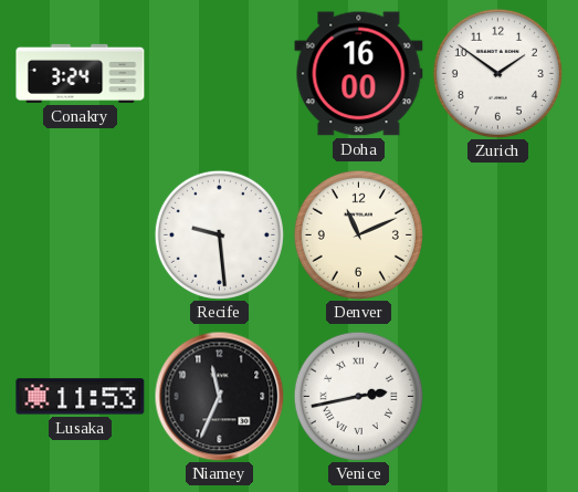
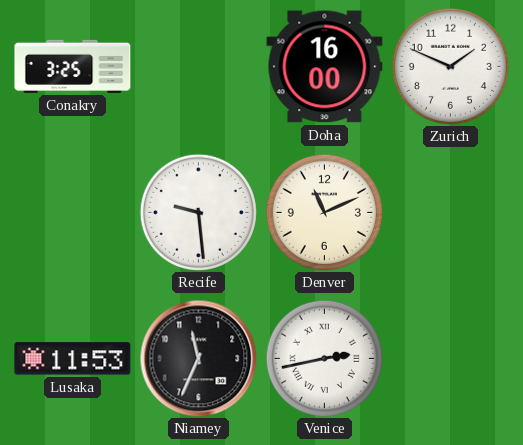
Conakry: 3:24 -> 3:25 (73, 66)
Zurich: 1:51 -> 1:49 (450, 66)
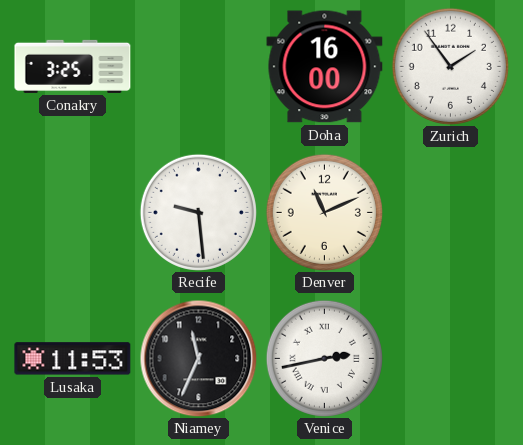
Zurich: 1:49 -> 1:54 (450, 66)
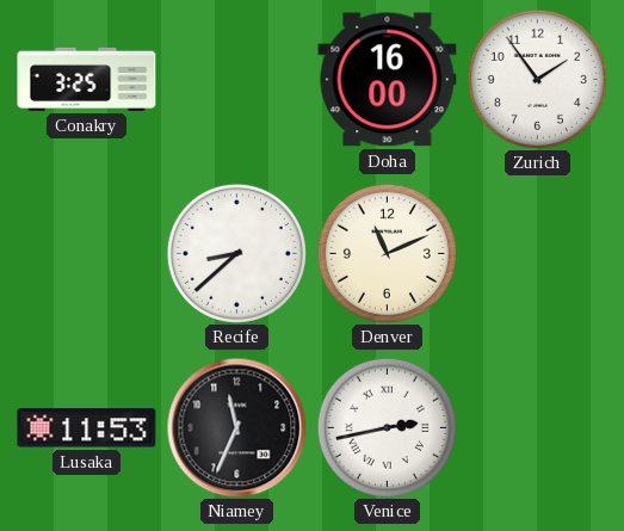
Recife: 9:29 -> 8:38 (236, 253)
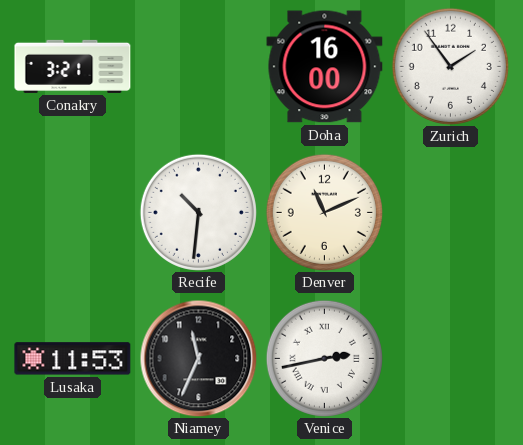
Conakry: 3:25 -> 3:21 (73, 66)
Recife: 8:38 -> 10:31 (198, 212)
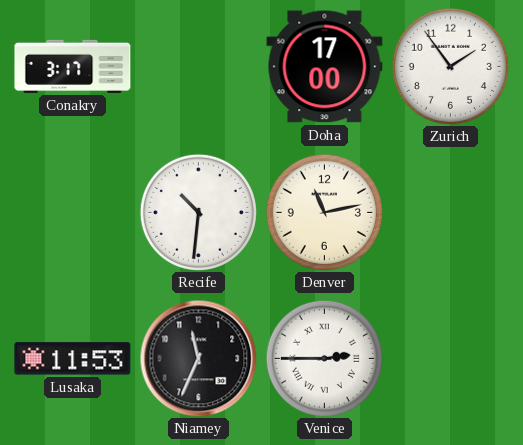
Conakry: 3:21 -> 3:17 (73, 66)
Doha: 16:00 -> 17:00 (325, 67)
Denver: 11:11 -> 11:13 (324, 212)
Venice: 2:43 -> 2:45 (324, 358)
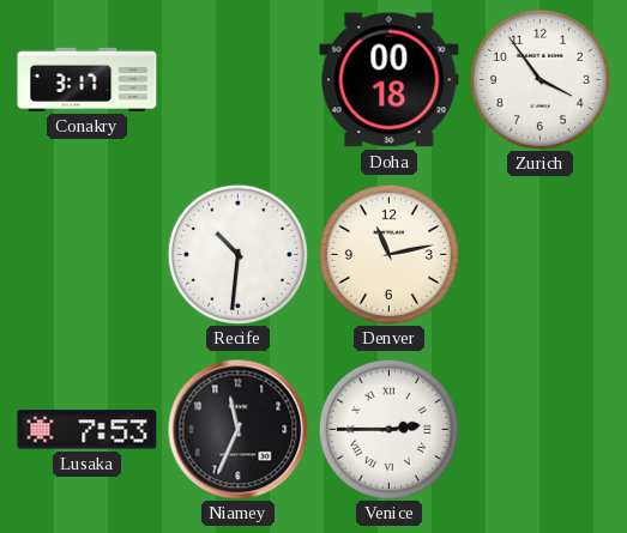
Doha: 17:00 -> 00:18 (390, 80)
Zurich: 1:54 -> 3:54 (539, 79)
Lusaka: 11:53 -> 7:53 (88, 430)
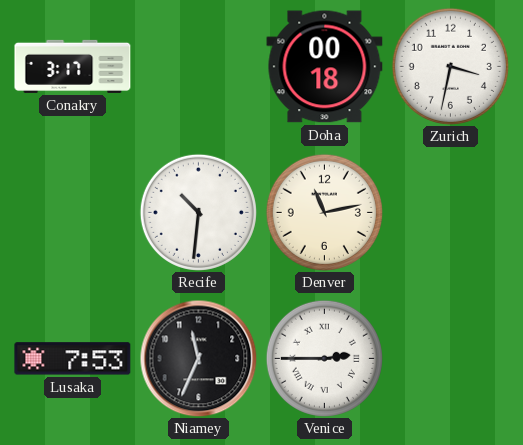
Zurich: 3:54 -> 3:32 (450, 66)
